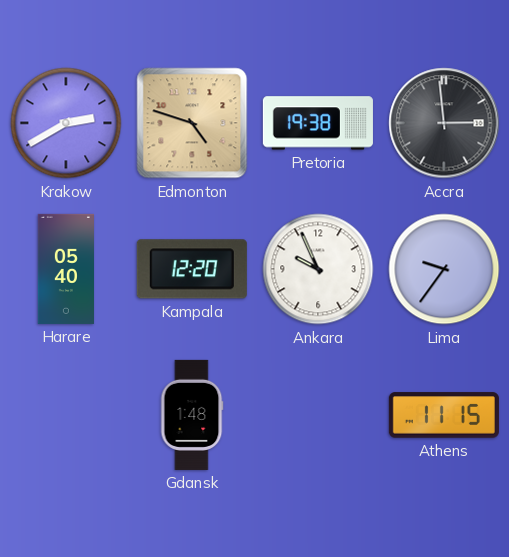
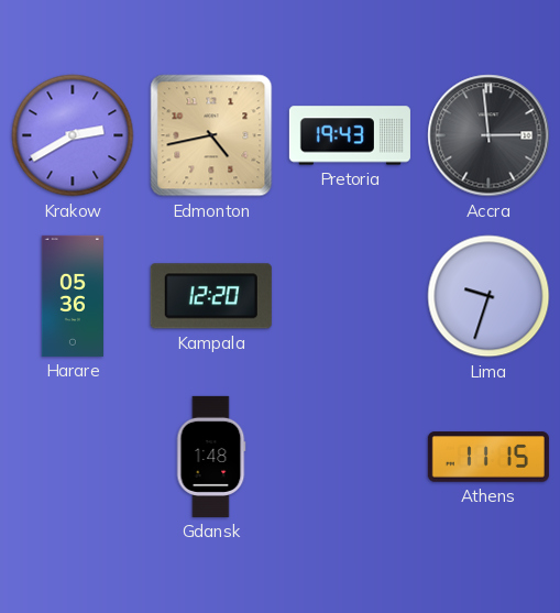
Edmonton: 4:48 -> 4:43 (211, 135)
Pretoria: 19:38 -> 19:43 (350, 135)
Harare: 05:40 -> 05:36 (72, 296)
Ankara: 9:56 -> none (318, 269)
Lima: 9:36 -> 9:33 (488, 296)
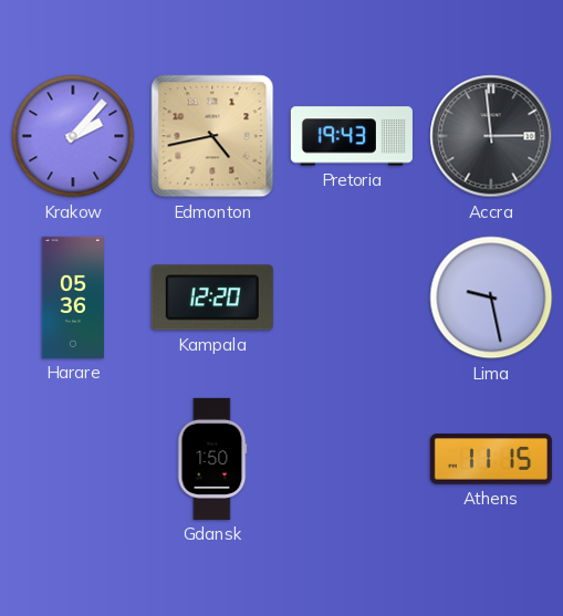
Krakow: 2:40 -> 2:07 (73, 136)
Lima: 9:33 -> 9:28 (491, 297)
Gdansk: 1:48 -> 1:50 (212, 459)
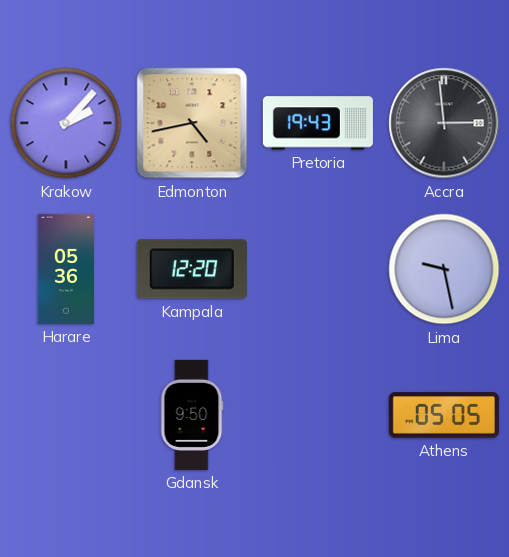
Gdansk: 1:50 -> 9:50 (192, 415)
Athens: 11:15 -> 05:05 (444, 415)
